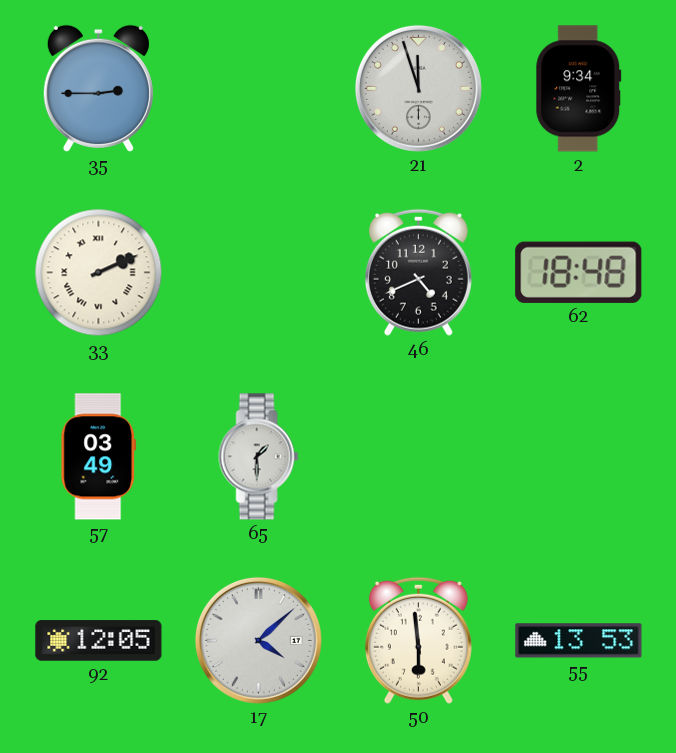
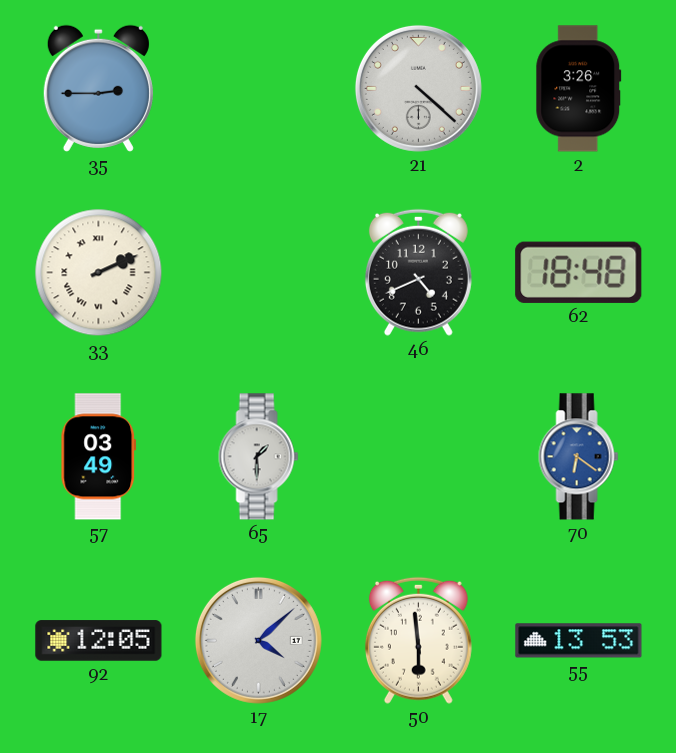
21: 11:57 -> 4:22 (418, 88)
2: 9:34 -> 3:26 (579, 89)
70: none -> 6:21 (579, 457)
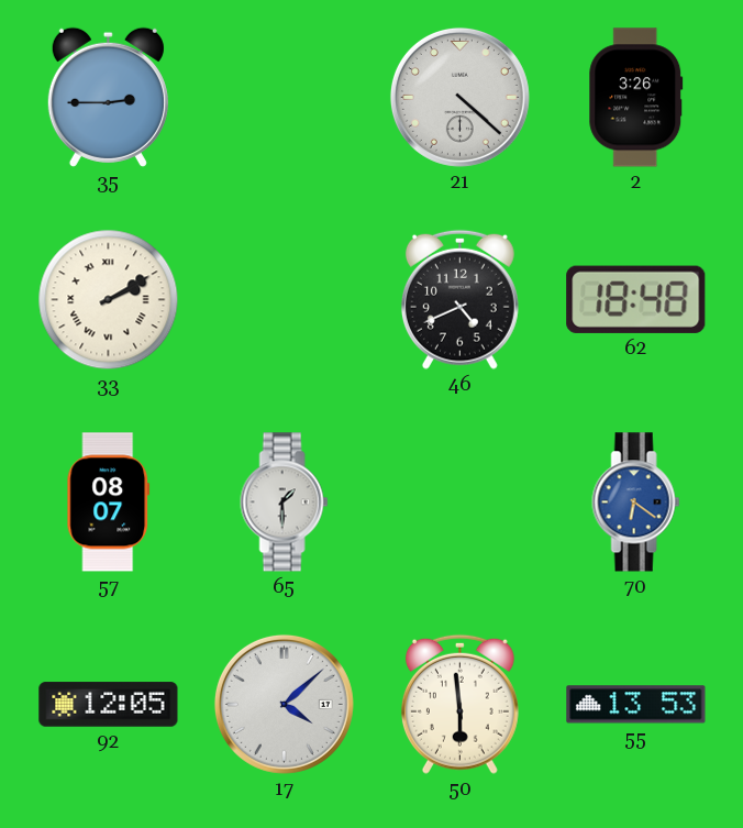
33: 2:11 -> 2:10 (109, 300)
57: 03:49 -> 08:07 (109, 503)
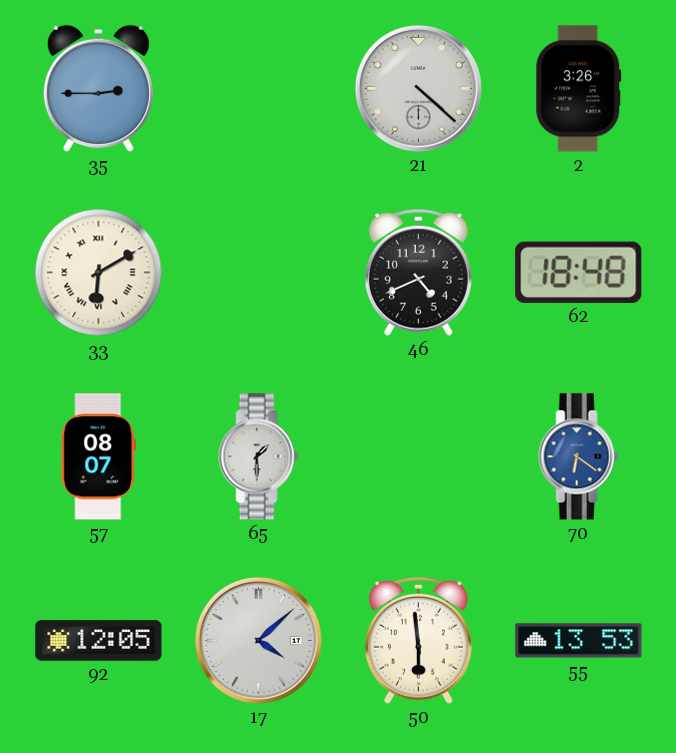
33: 2:10 -> 6:10 (99, 273)
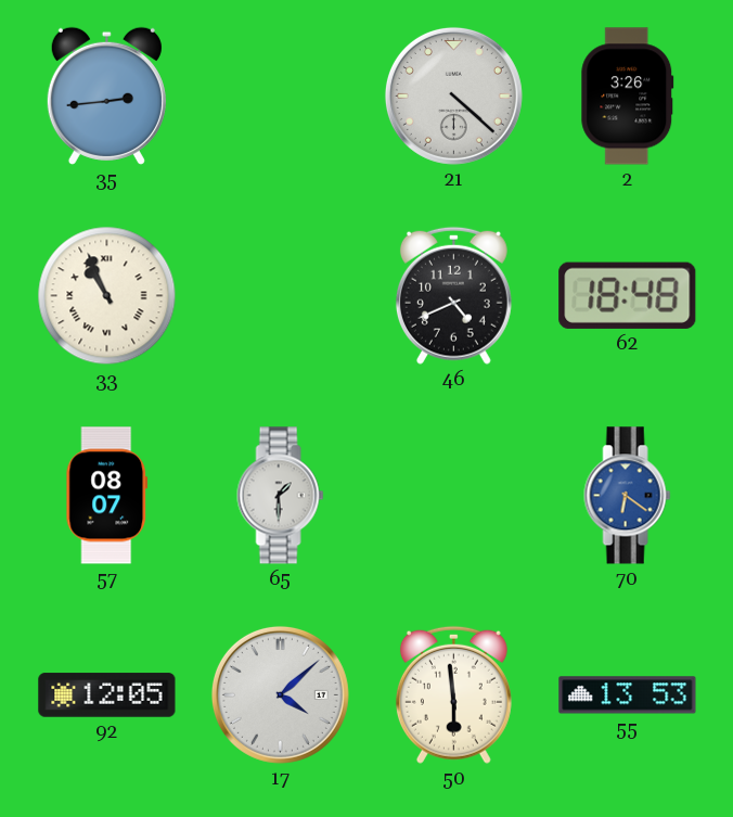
35: 2:45 -> 2:44 (106, 95)
33: 6:10 -> 10:56 (107, 296)
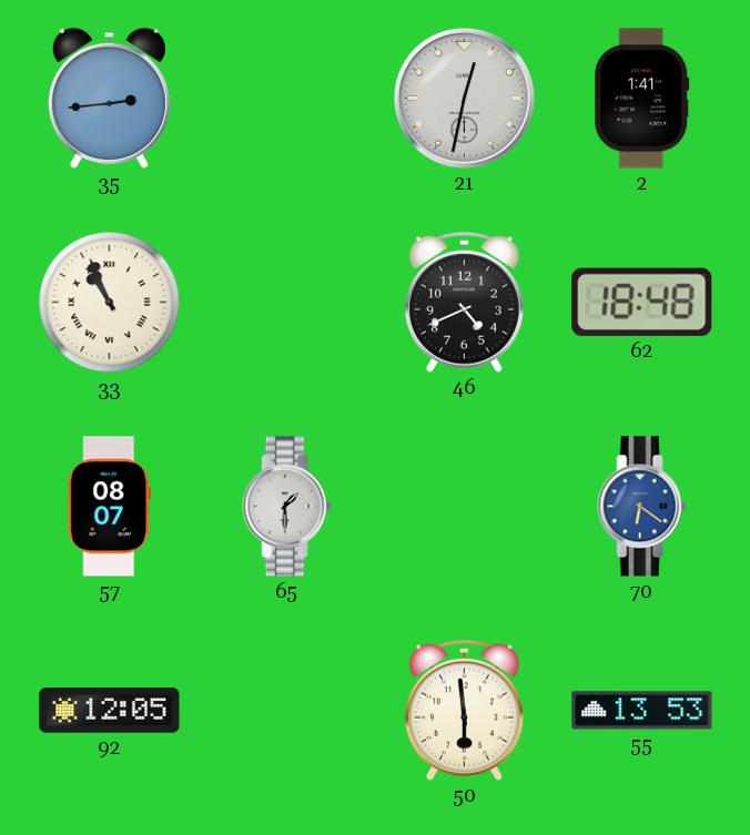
21: 4:22 -> 12:32 (464, 98)
2: 3:26 -> 1:41 (642, 99)
17: 4:08 -> none (280, 694)
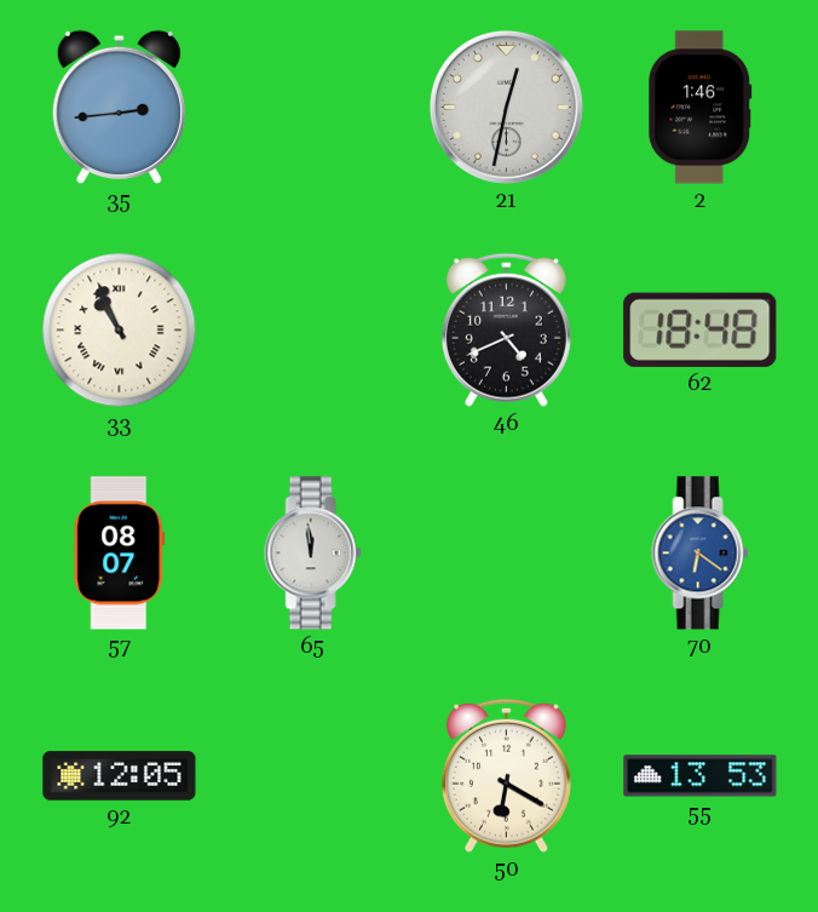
2: 1:41 -> 1:46 (701, 108)
65: 1:30 -> 11:59 (313, 553)
50: 5:59 -> 6:20 (506, 775)
